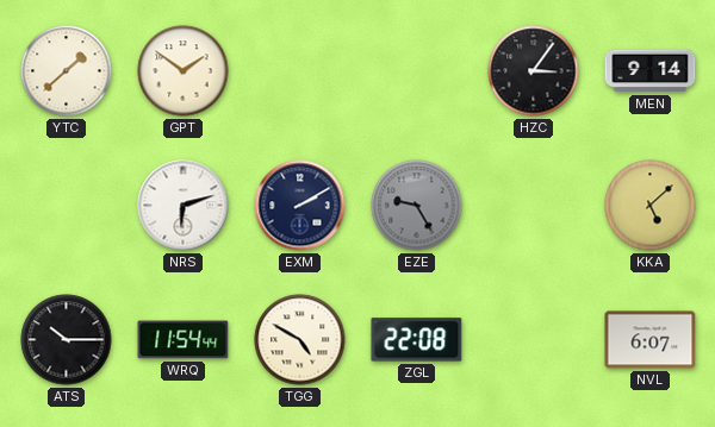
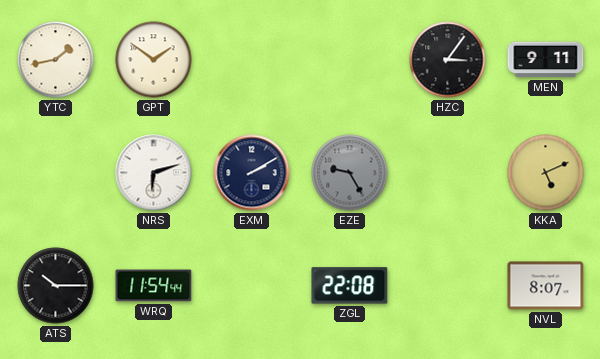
YTC: 1:38 -> 1:43 (56, 60)
MEN: 9:14 -> 9:11 (546, 60)
KKA: 5:08 -> 5:11 (546, 173)
TGG: 4:50 -> none (300, 340)
NVL: 6:07 -> 8:07 (546, 286)
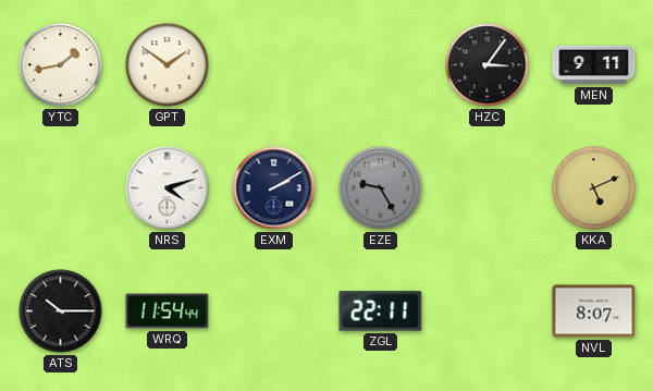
NRS: 6:12 -> 4:12 (168, 188)
ZGL: 22:08 -> 22:11 (381, 311)
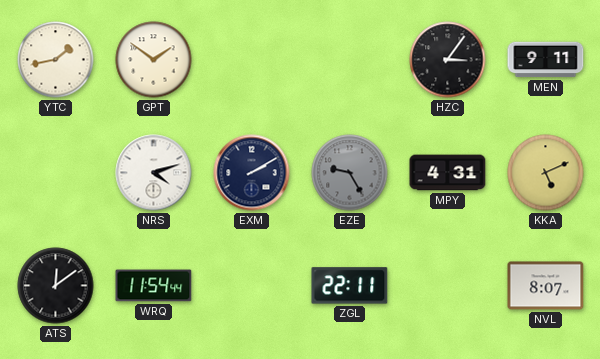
MPY: none -> 4:31 (448, 173)
ATS: 10:15 -> 12:09 (56, 286)
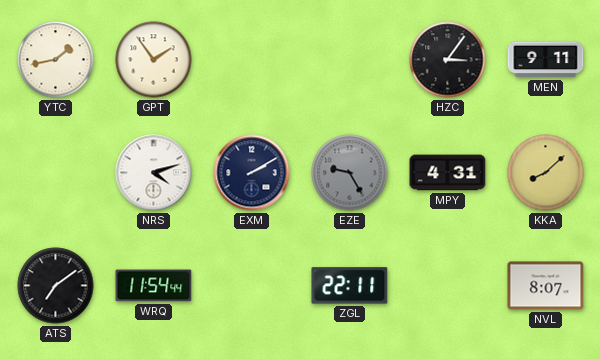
GPT: 1:51 -> 1:54 (154, 60)
KKA: 5:11 -> 8:08 (546, 173)
ATS: 12:09 -> 7:09 (56, 286)
